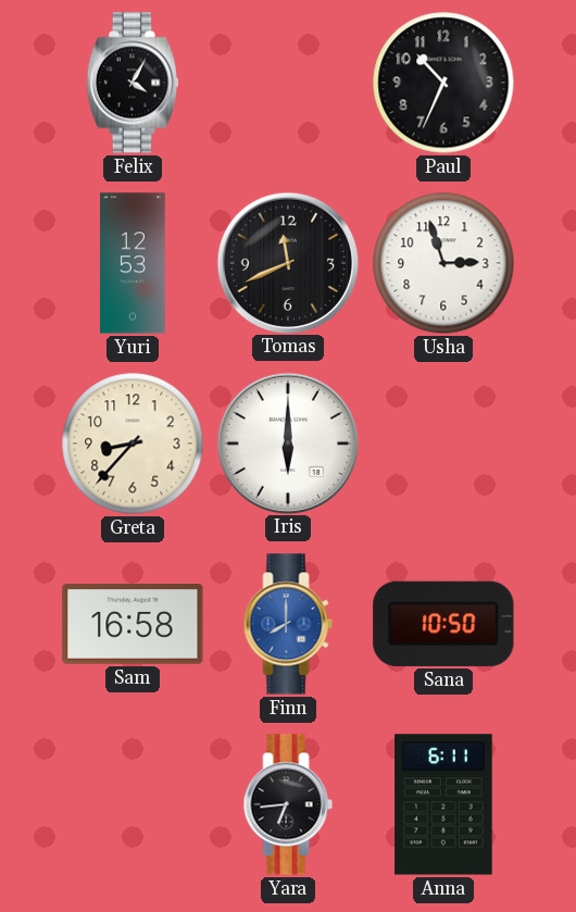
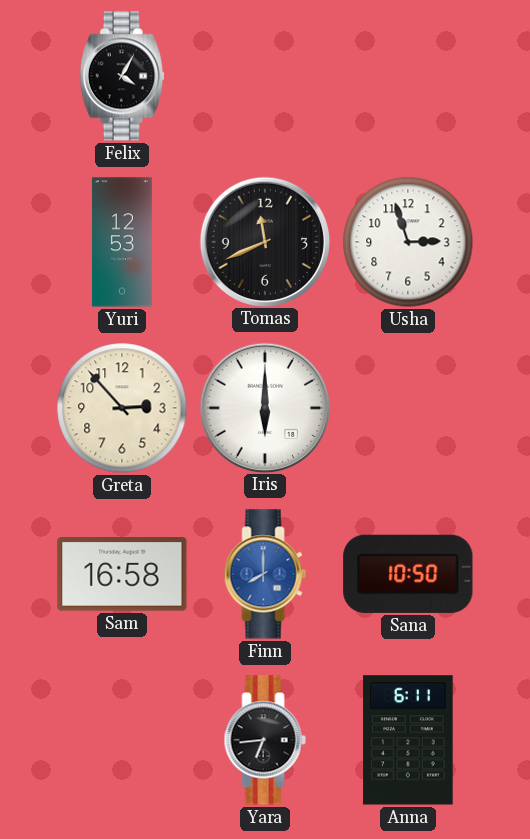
Paul: 10:34 -> none (443, 83)
Greta: 8:37 -> 2:53 (122, 408)
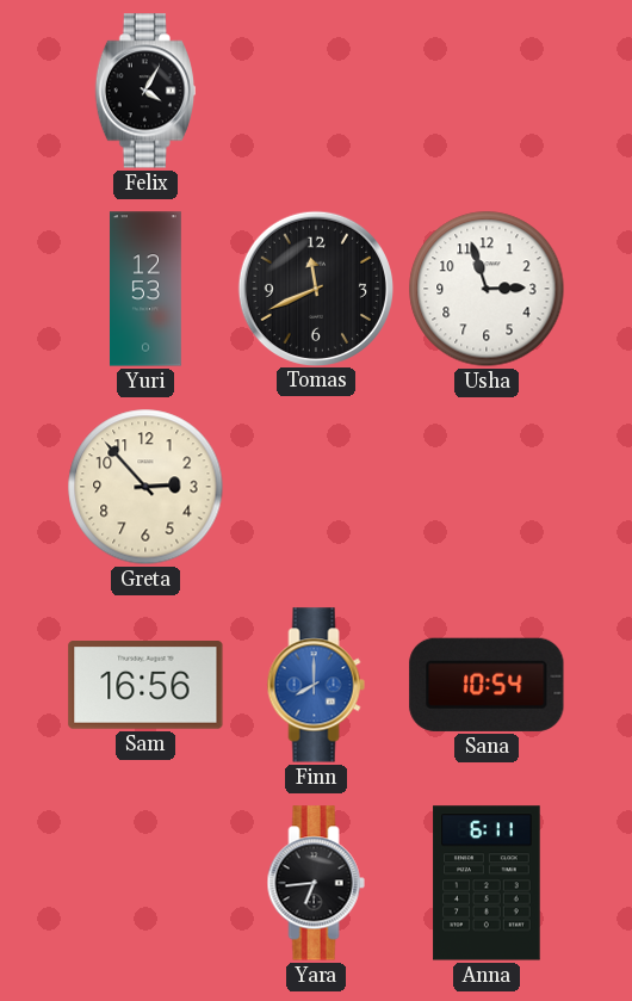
Iris: 6:00 -> none (264, 407)
Sam: 16:58 -> 16:56 (145, 686)
Sana: 10:50 -> 10:54 (487, 685)
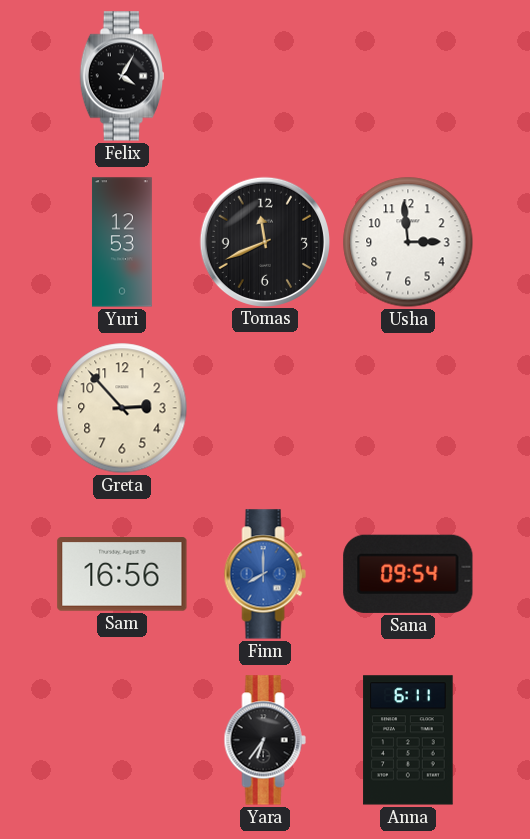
Usha: 2:57 -> 2:59 (408, 242)
Sana: 10:54 -> 09:54 (408, 574)
Yara: 6:44 -> 6:36 (265, 740)
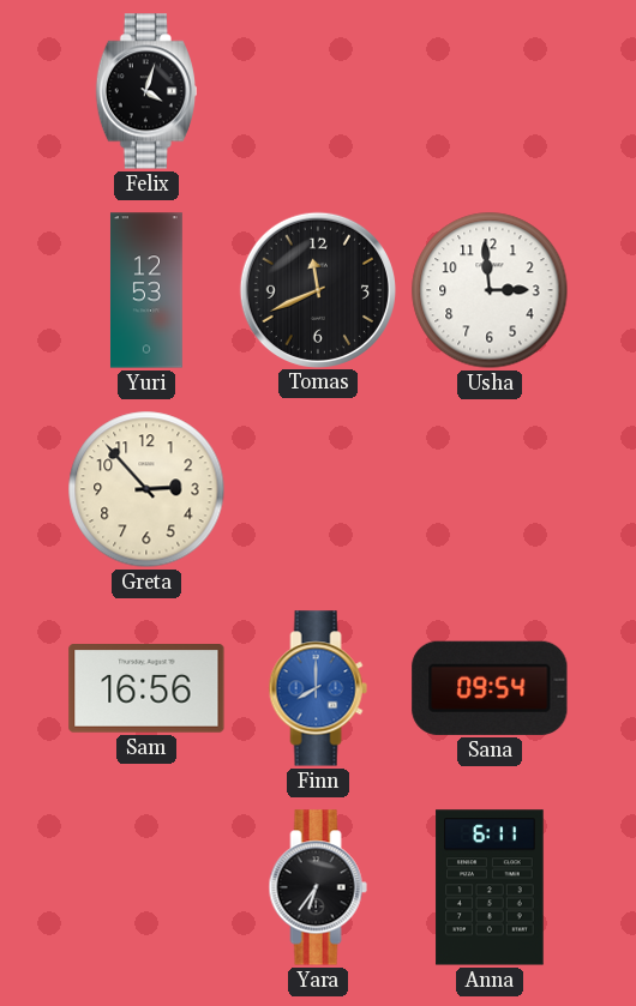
Felix: 4:05 -> 4:03 (146, 91)
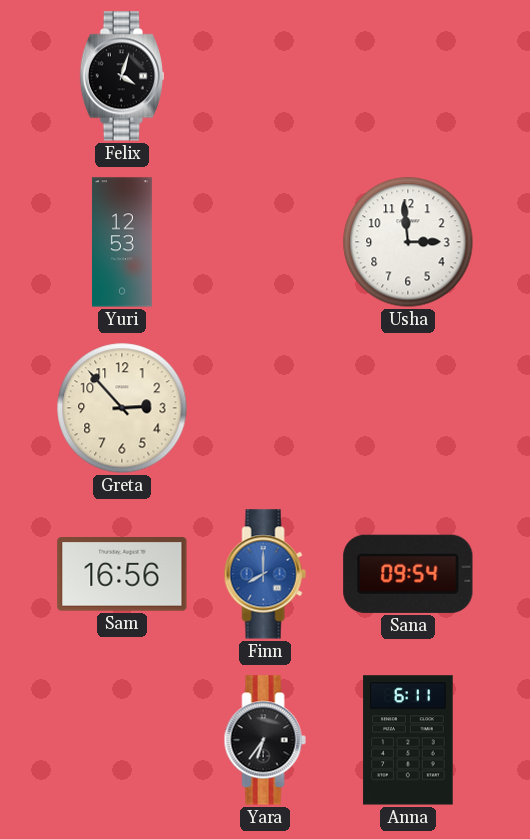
Tomas: 11:41 -> none (317, 289)
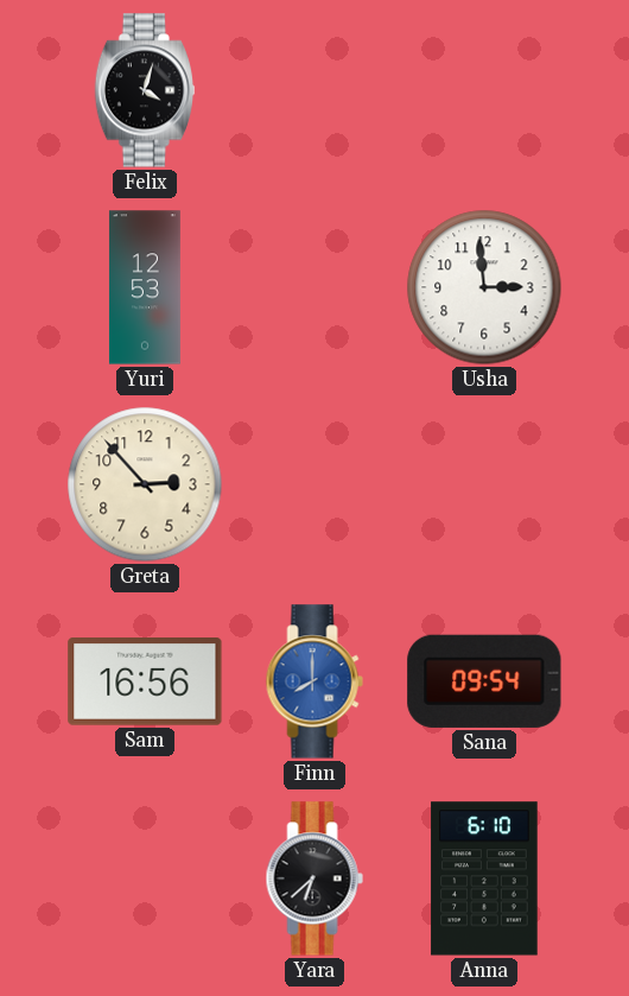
Yara: 6:36 -> 6:38 (314, 878)
Anna: 6:11 -> 6:10 (484, 878)
